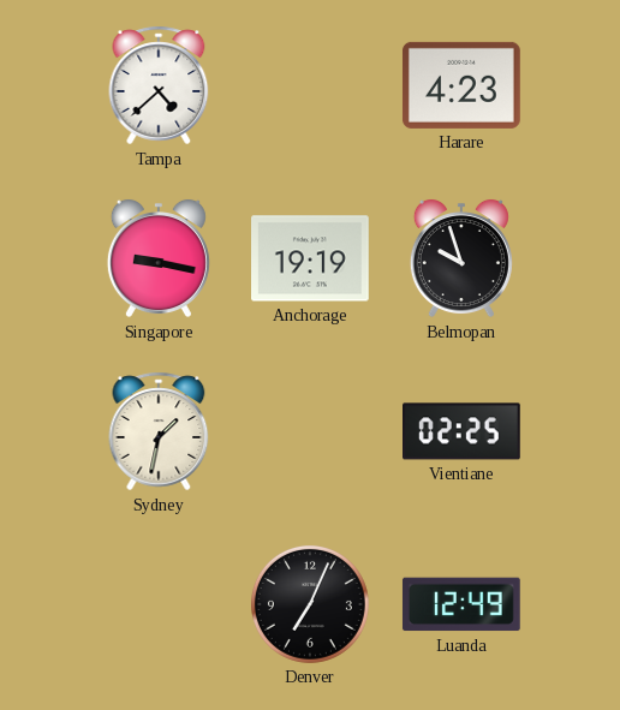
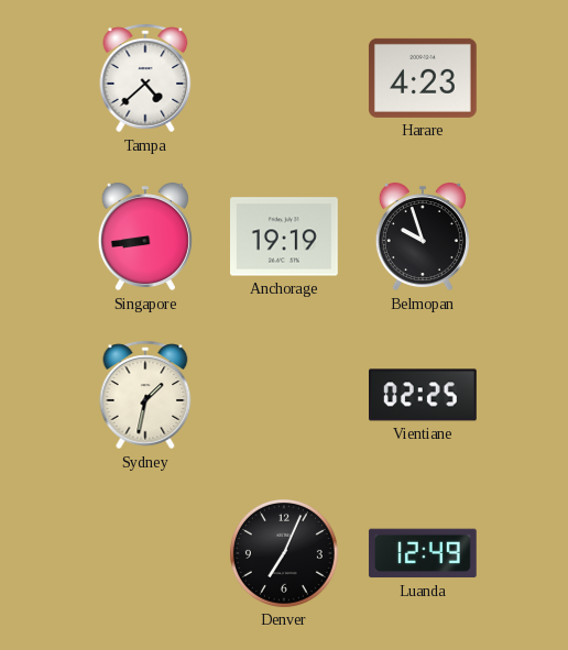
Singapore: 9:17 -> 8:44 (145, 236)
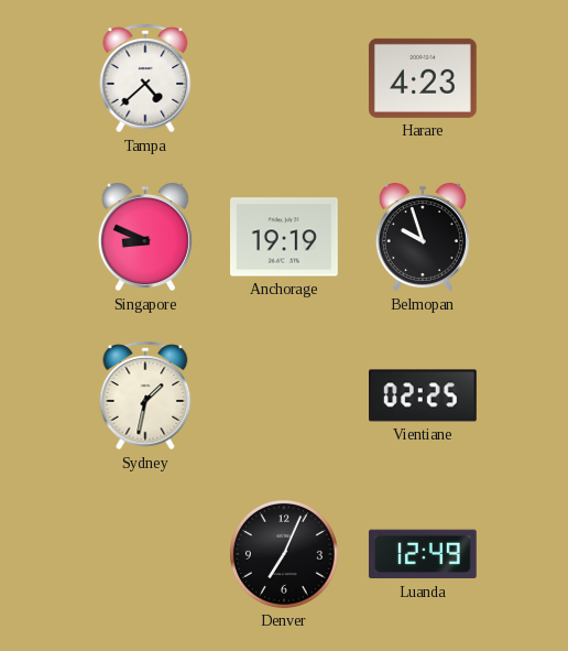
Singapore: 8:44 -> 8:49 (145, 237)
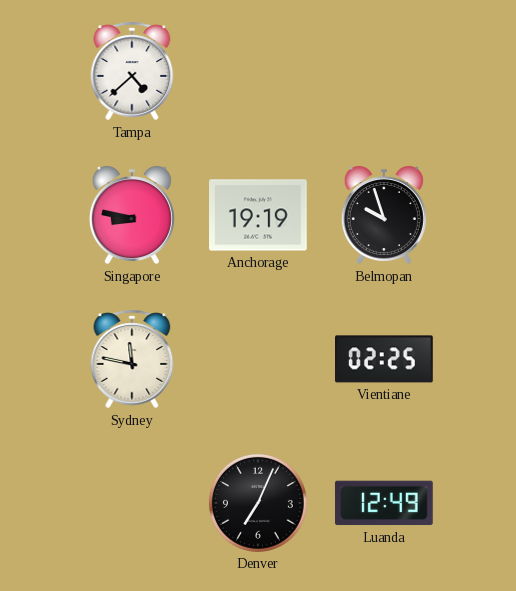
Harare: 4:23 -> none (423, 78)
Singapore: 8:49 -> 8:47 (132, 215)
Sydney: 1:32 -> 11:47 (132, 359)
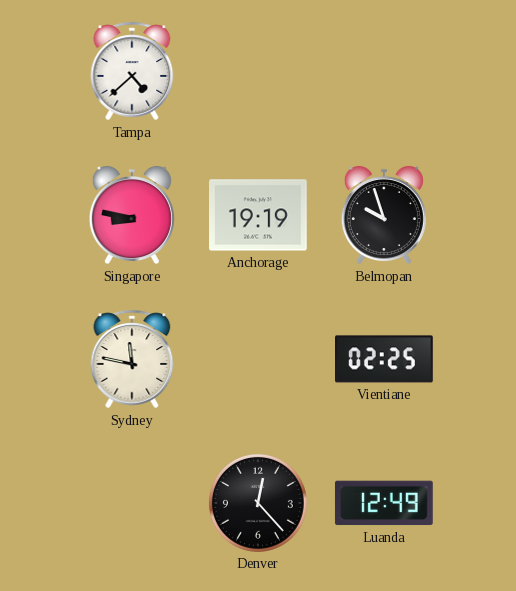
Denver: 7:04 -> 12:23 (258, 503)
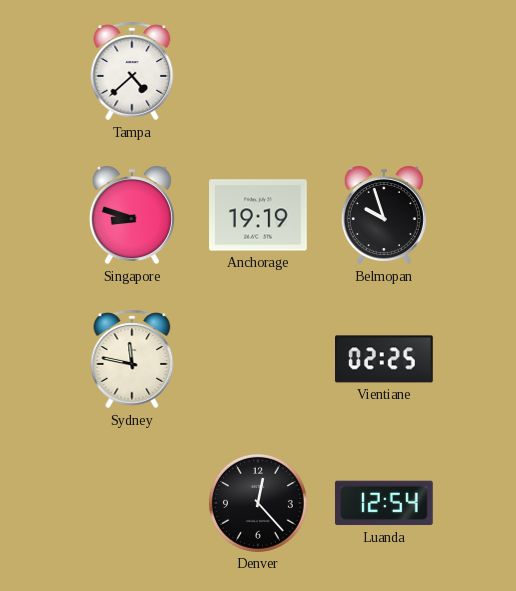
Singapore: 8:47 -> 8:48 (132, 215)
Luanda: 12:49 -> 12:54 (384, 503)
